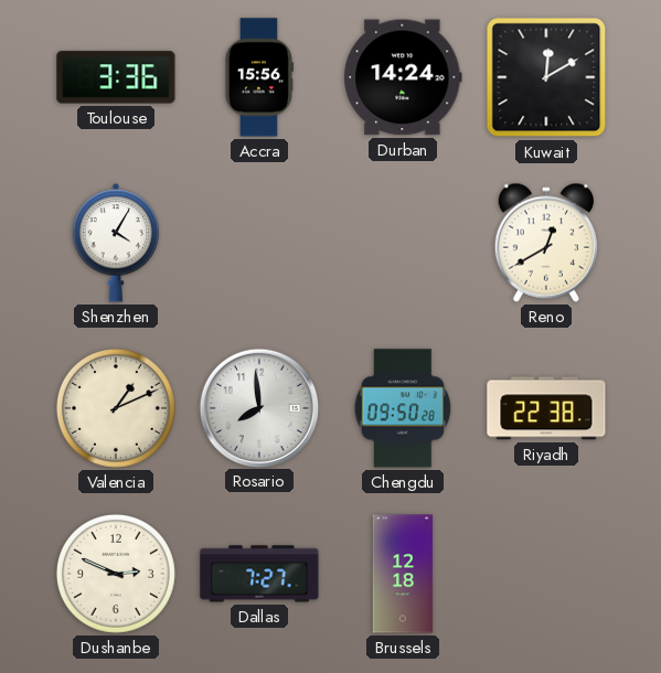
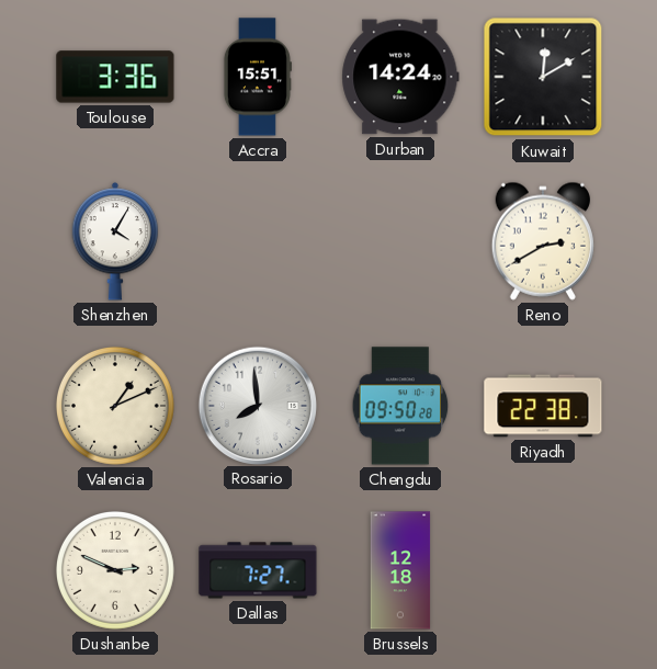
Accra: 15:56 -> 15:51 (257, 77)
Reno: 12:40 -> 2:40 (543, 241)
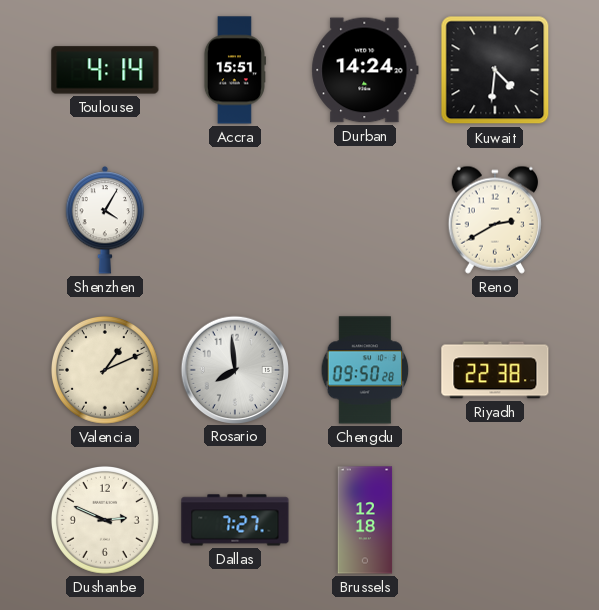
Toulouse: 3:36 -> 4:14 (105, 70)
Kuwait: 12:10 -> 4:31 (495, 70)
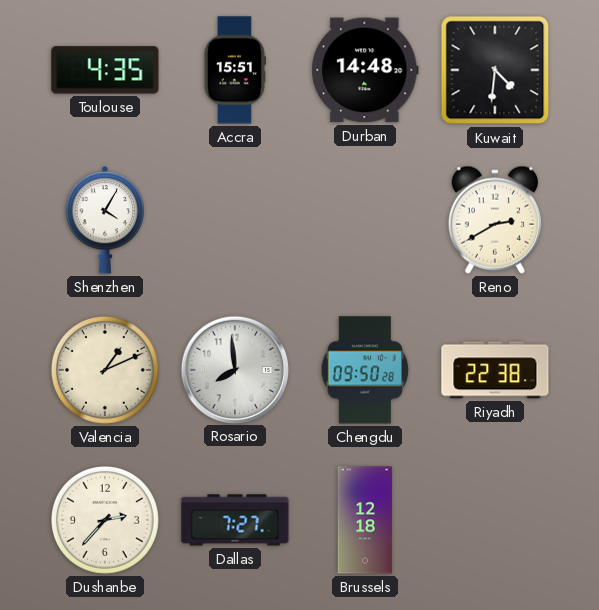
Toulouse: 4:14 -> 4:35 (105, 70)
Durban: 14:24 -> 14:48 (365, 70)
Dushanbe: 2:49 -> 2:37 (105, 520)
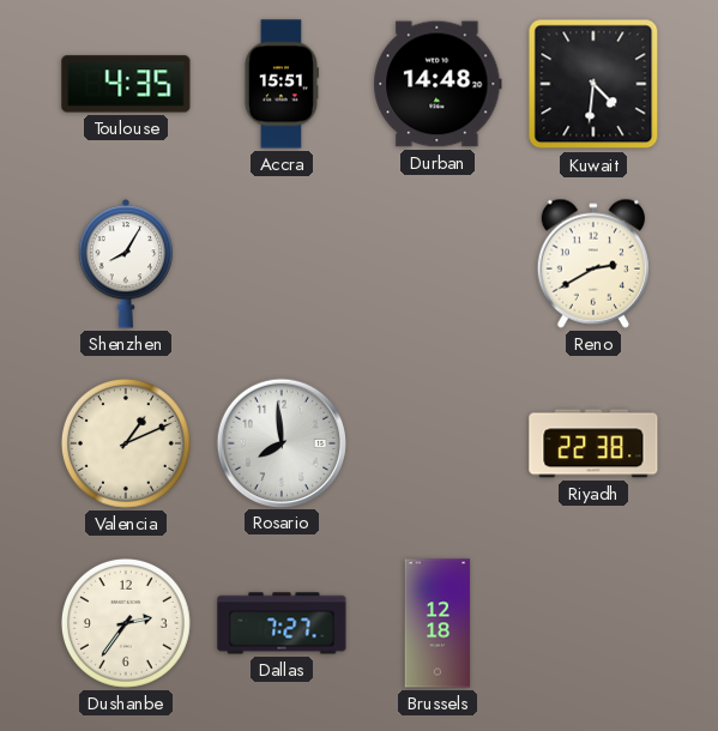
Shenzhen: 4:05 -> 8:05 (126, 264)
Chengdu: 09:50 -> none (365, 370)
Dushanbe: 2:37 -> 2:36 (126, 623)
